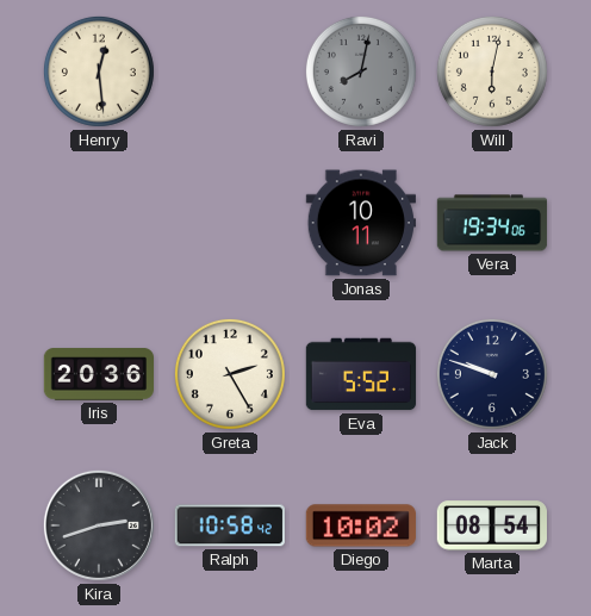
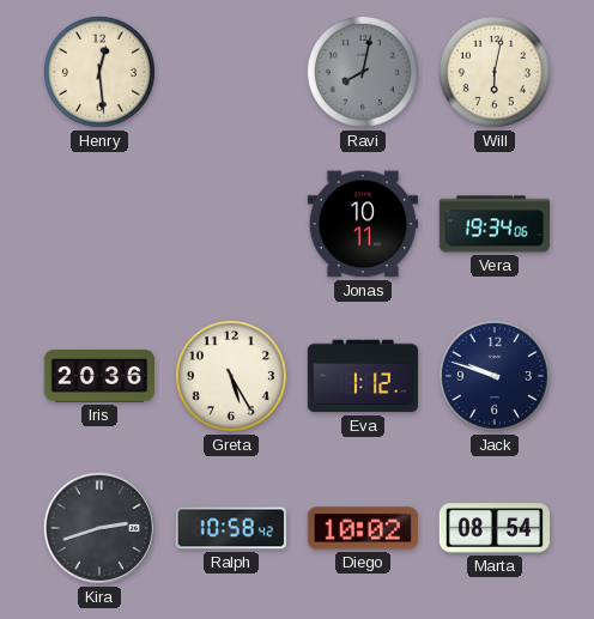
Greta: 2:25 -> 5:25 (231, 376)
Eva: 5:52 -> 1:12 (363, 376)
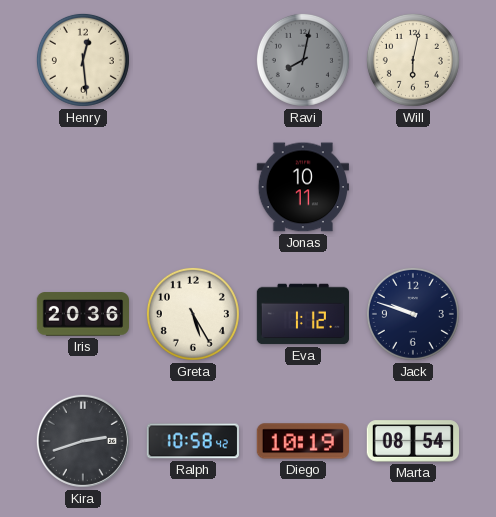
Vera: 19:34 -> none (495, 224)
Diego: 10:02 -> 10:19 (302, 441)
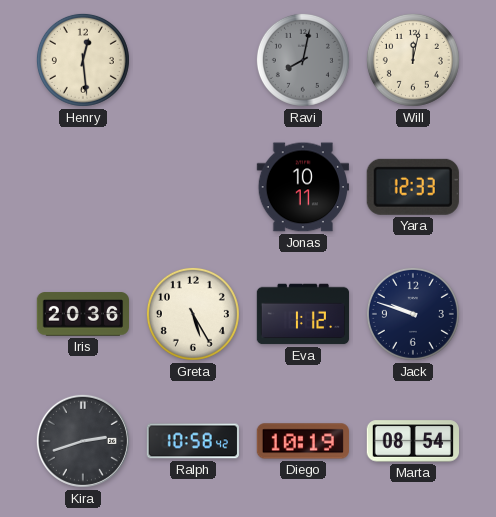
Will: 6:02 -> 12:02 (413, 60)
Yara: none -> 12:33 (413, 187)
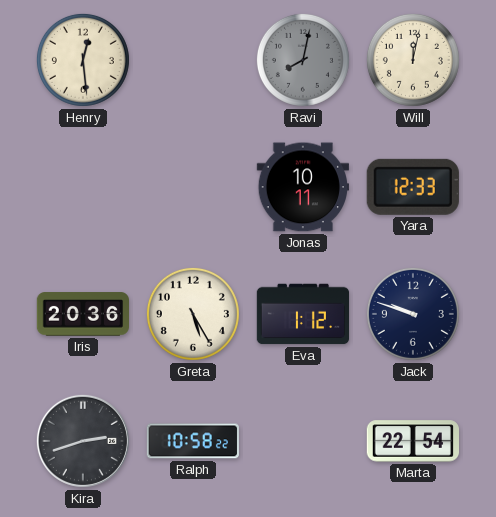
Ralph: 10:58:42 -> 10:58:22 (193, 441)
Diego: 10:19 -> none (302, 441)
Marta: 08:54 -> 22:54 (412, 441)
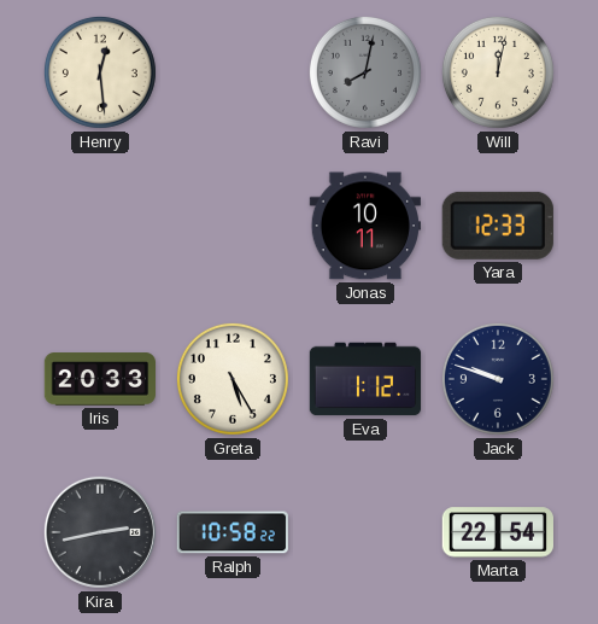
Iris: 20:36 -> 20:33 (100, 379)
Kira: 2:42 -> 2:43 (100, 532)
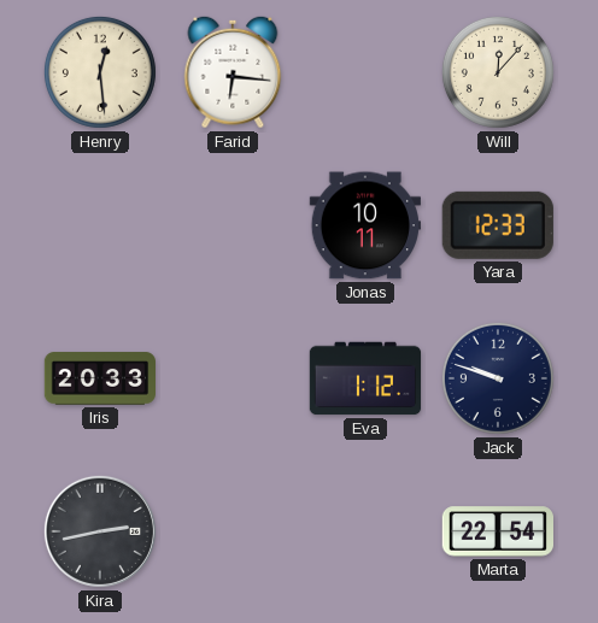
Farid: none -> 6:16 (233, 72)
Ravi: 8:02 -> none (365, 72)
Will: 12:02 -> 12:07 (498, 72)
Greta: 5:25 -> none (233, 379)
Ralph: 10:58 -> none (233, 532)
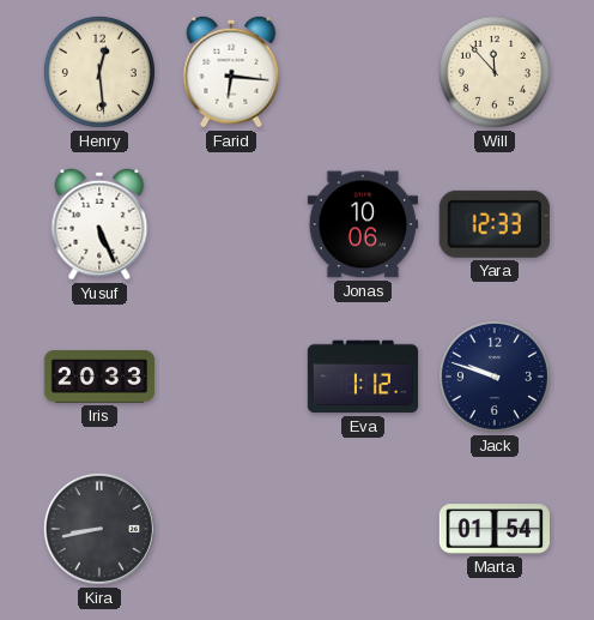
Will: 12:07 -> 11:53 (495, 72)
Yusuf: none -> 5:26 (99, 224)
Jonas: 10:11 -> 10:06 (362, 224)
Kira: 2:43 -> 8:43 (99, 529)
Marta: 22:54 -> 01:54 (493, 529)
